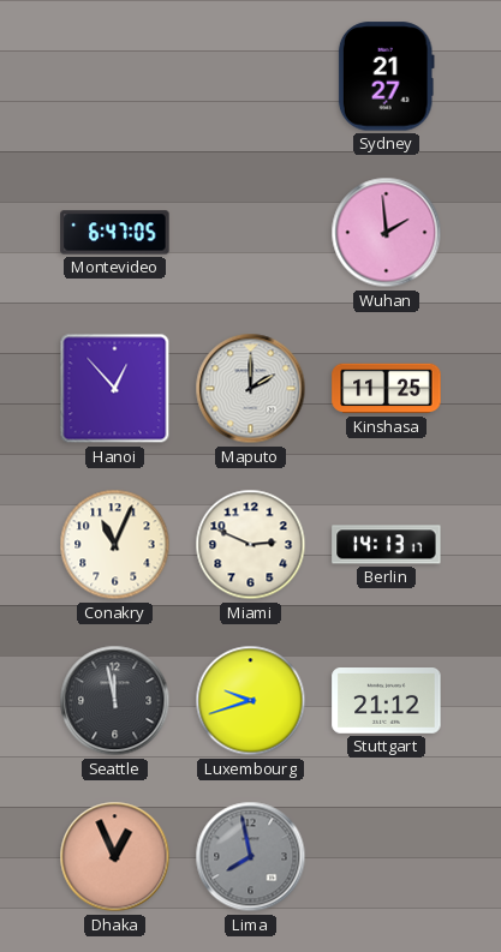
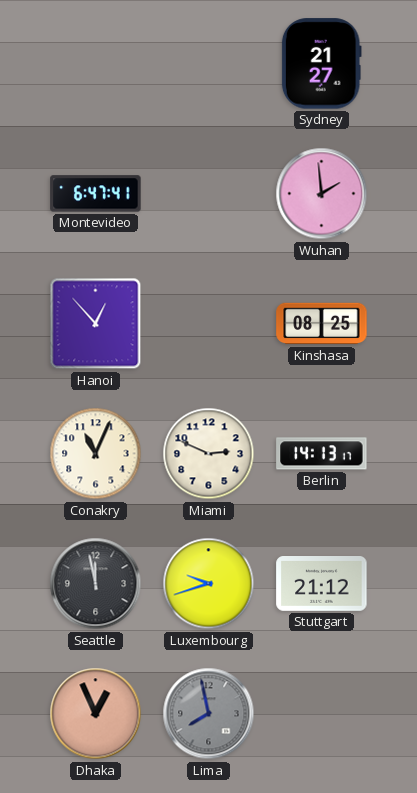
Montevideo: 6:47:05 -> 6:47:41 (96, 194)
Maputo: 2:00 -> none (251, 389)
Kinshasa: 11:25 -> 08:25 (322, 324)
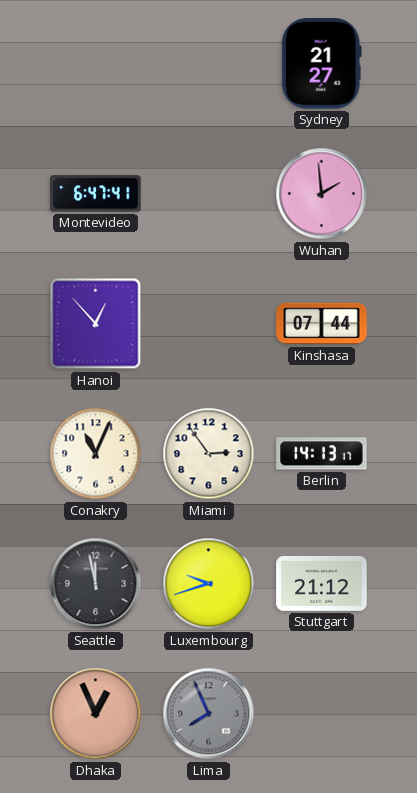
Kinshasa: 08:25 -> 07:44 (322, 324)
Miami: 2:49 -> 2:54 (209, 454)
Lima: 7:58 -> 7:56 (209, 714)
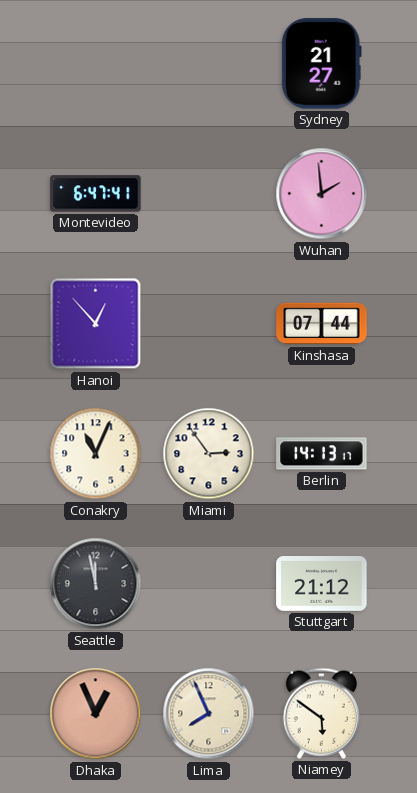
Luxembourg: 9:42 -> none (209, 584)
Lima dial: grey -> cream (209, 714)
Niamey: none -> 5:51 (321, 713)
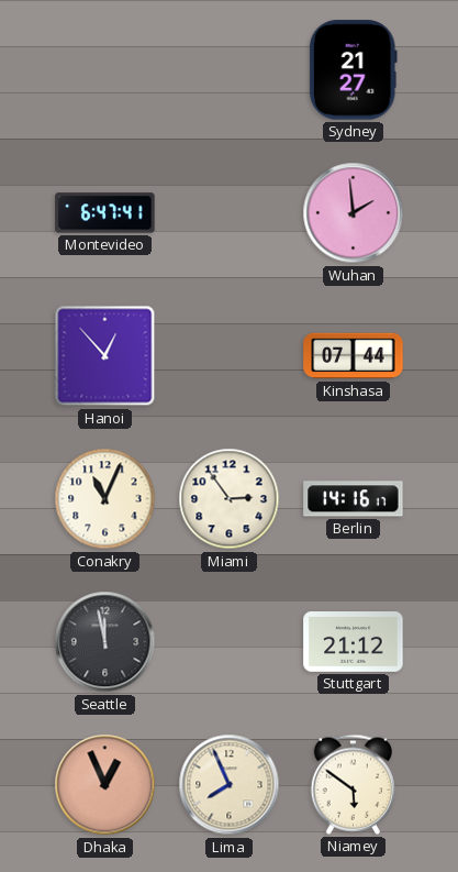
Berlin: 14:13 -> 14:16 (354, 499)
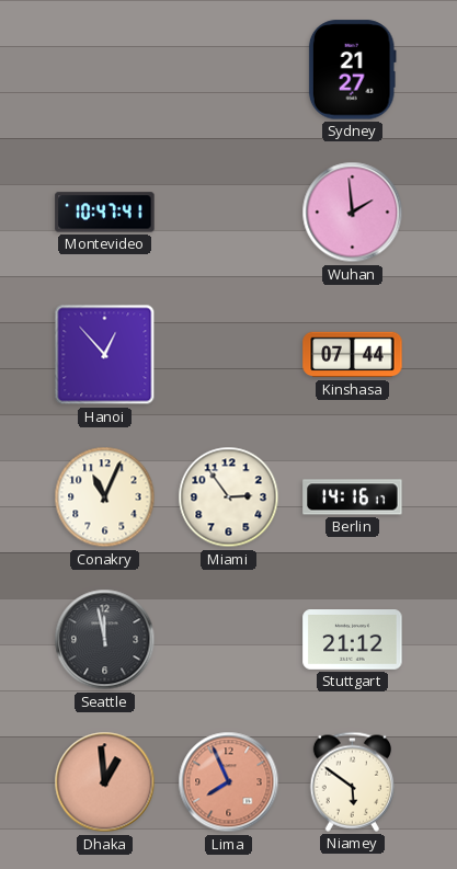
Montevideo: 6:47 -> 10:47 (105, 213)
Dhaka: 12:56 -> 12:59 (105, 782)
Lima dial: cream -> salmon (229, 782)
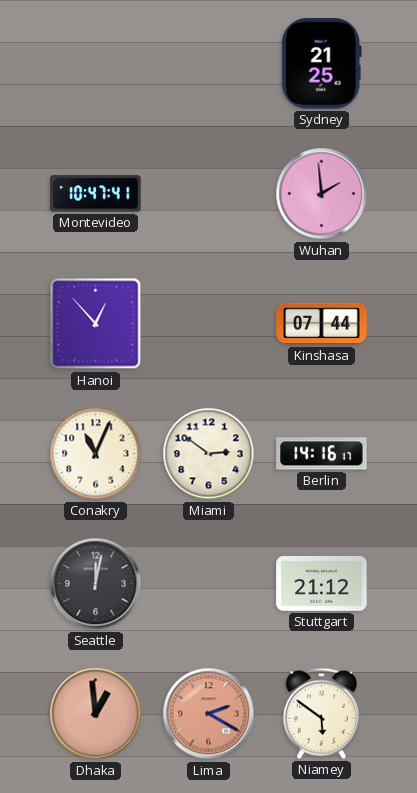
Sydney: 21:27 -> 21:25 (321, 64)
Miami: 2:54 -> 2:51 (209, 454)
Seattle: 11:58 -> 12:02 (96, 584)
Lima: 7:56 -> 2:20 (209, 714)
